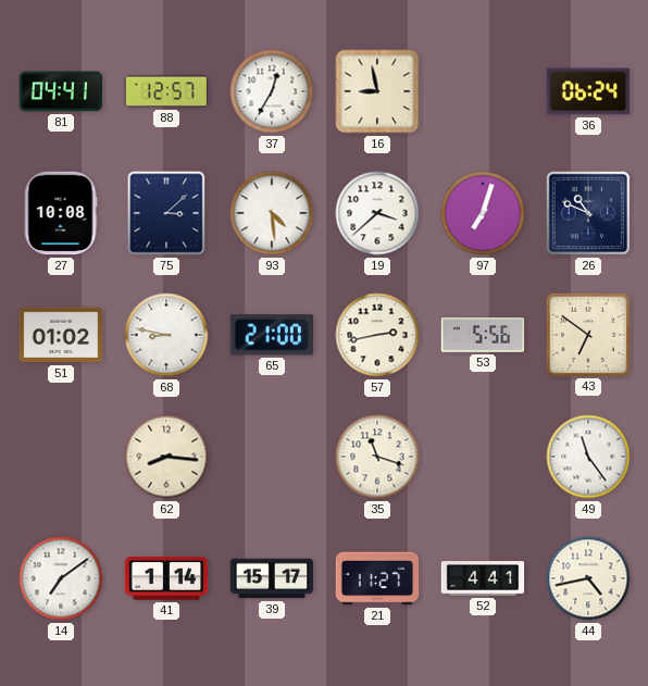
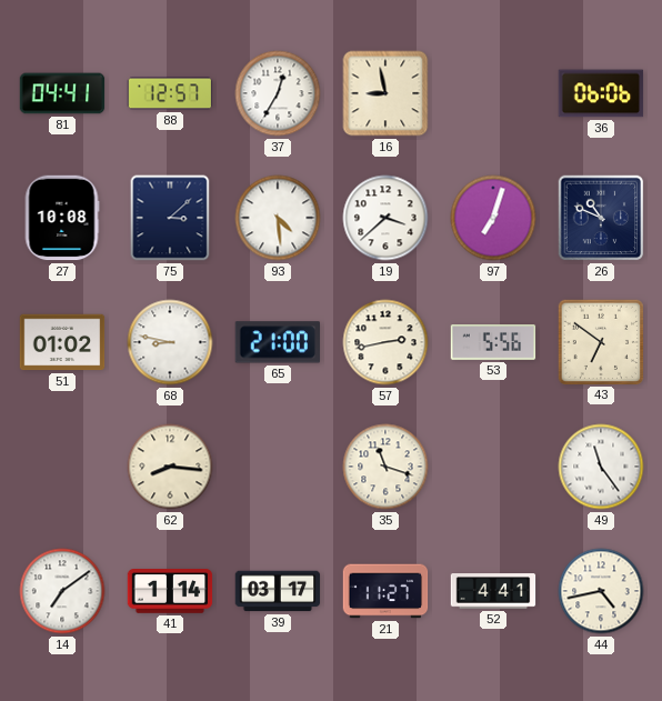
36: 06:24 -> 06:06 (601, 93)
39: 15:17 -> 03:17 (278, 591)
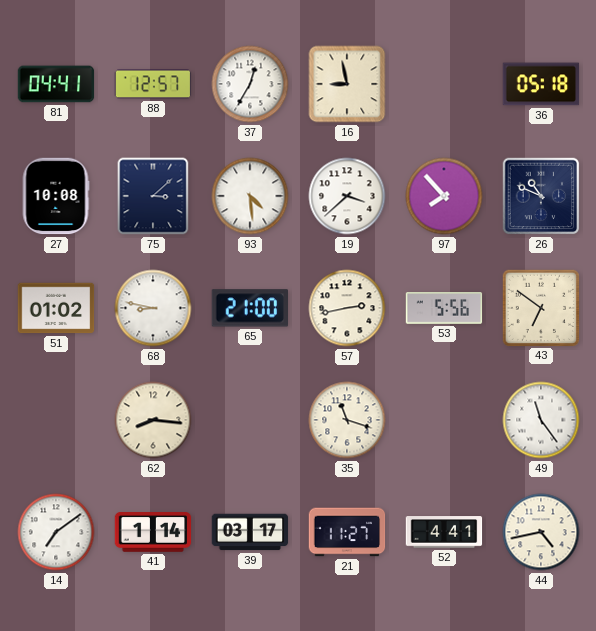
36: 06:06 -> 05:18 (541, 84)
97: 7:03 -> 7:53 (444, 196)
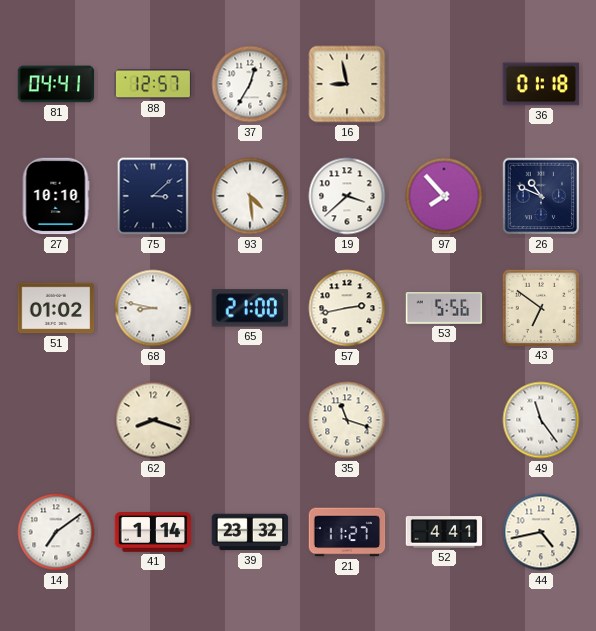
36: 05:18 -> 01:18 (541, 84)
27: 10:08 -> 10:10 (56, 196)
62: 8:16 -> 8:18 (153, 420)
39: 03:17 -> 23:32 (250, 532)
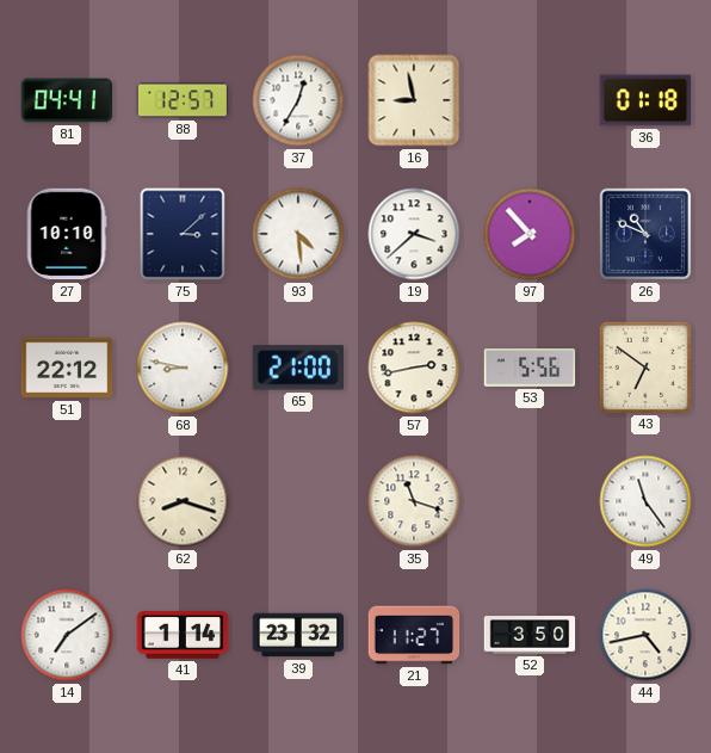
51: 01:02 -> 22:12 (67, 368)
52: 4:41 -> 3:50 (530, 635)
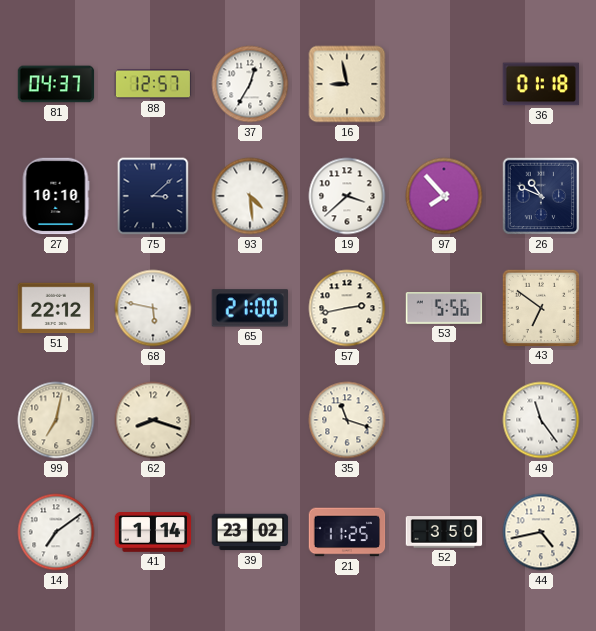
81: 04:41 -> 04:37 (56, 84)
68: 8:47 -> 5:47 (153, 308)
99: none -> 7:02 (56, 420)
39: 23:32 -> 23:02 (250, 532)
21: 11:27 -> 11:25 (347, 532)
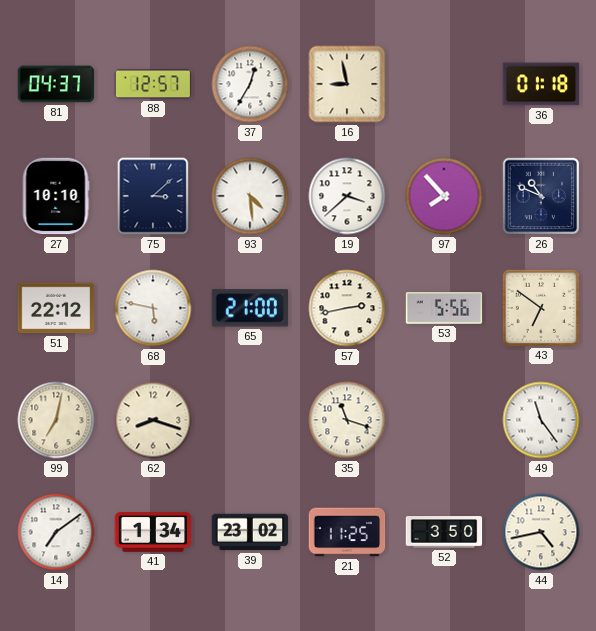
41: 1:14 -> 1:34 (153, 533)
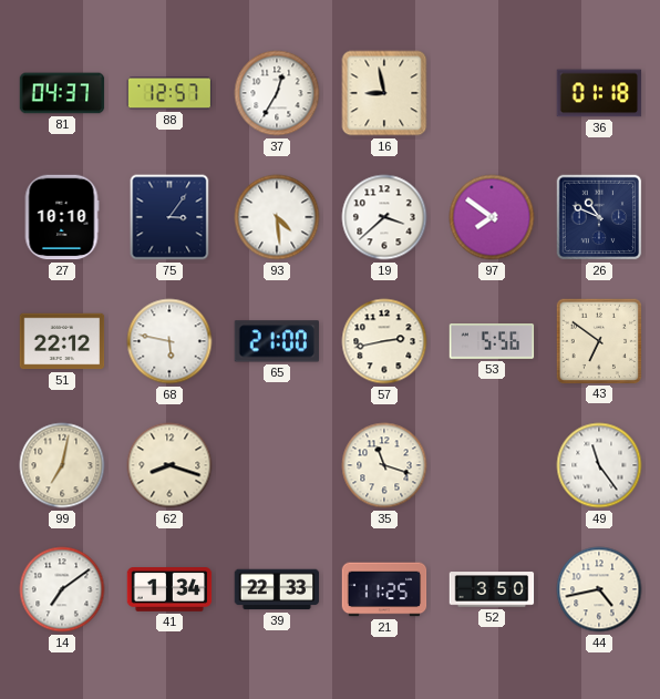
75: 3:08 -> 3:06 (169, 217)
97: 7:53 -> 7:51 (492, 217)
39: 23:02 -> 22:33 (277, 589)
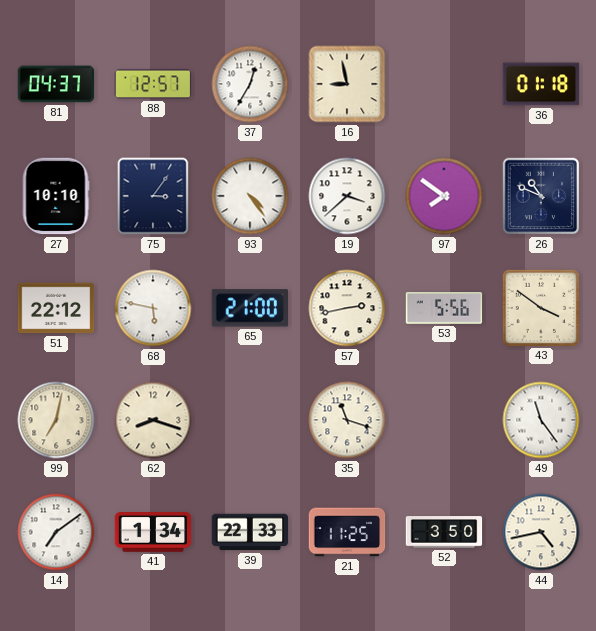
93: 4:29 -> 4:24 (250, 196)
43: 6:51 -> 3:51 (540, 307)
